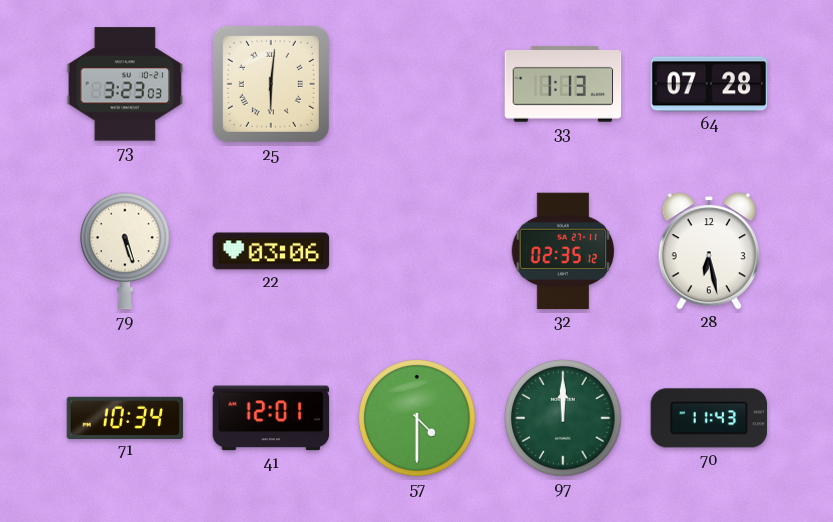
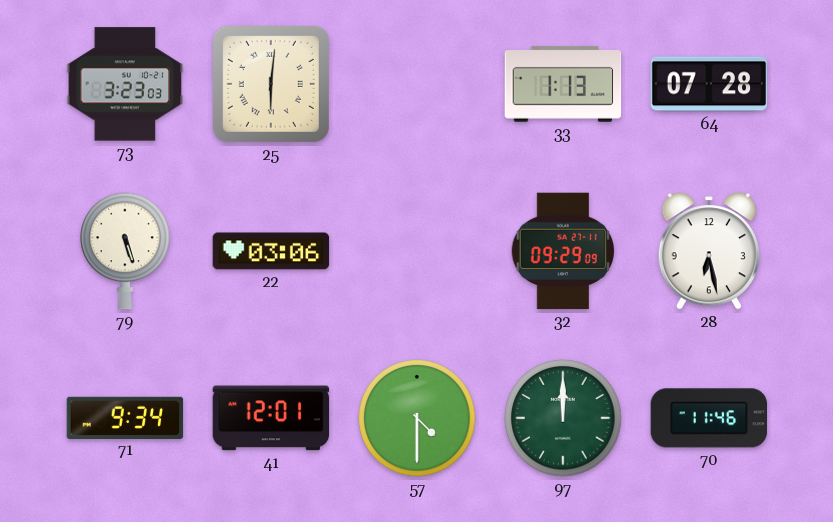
32: 02:35 -> 09:29 (563, 251)
71: 10:34 -> 9:34 (125, 417)
70: 11:43 -> 11:46 (709, 418)
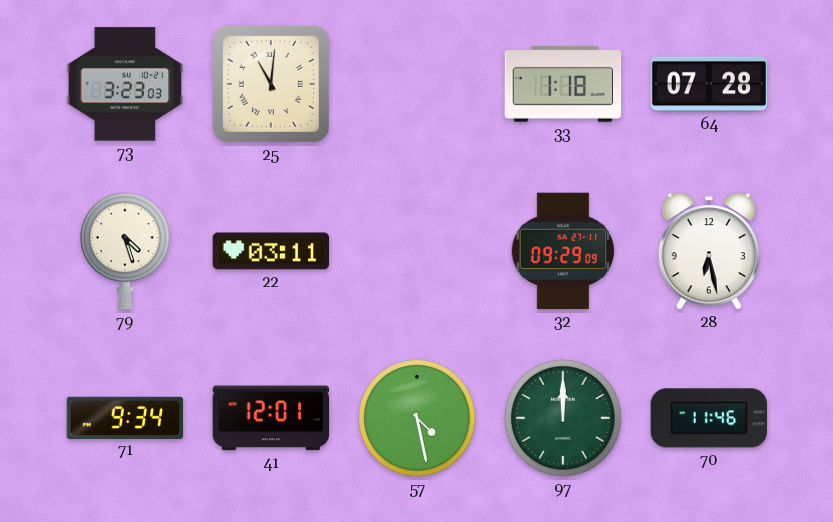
25: 6:01 -> 11:01 (271, 84)
33: 1:13 -> 1:18 (563, 84)
79: 5:27 -> 4:27 (125, 251)
22: 03:06 -> 03:11 (271, 251)
57: 4:30 -> 4:28 (417, 418)
